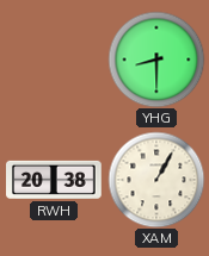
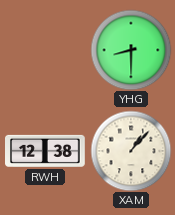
RWH: 20:38 -> 12:38 (46, 151)
XAM: 1:05 -> 1:07 (131, 151)
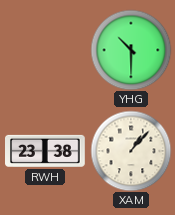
YHG: 8:30 -> 10:30 (131, 50)
RWH: 12:38 -> 23:38 (46, 151)
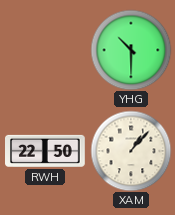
RWH: 23:38 -> 22:50 (46, 151)
